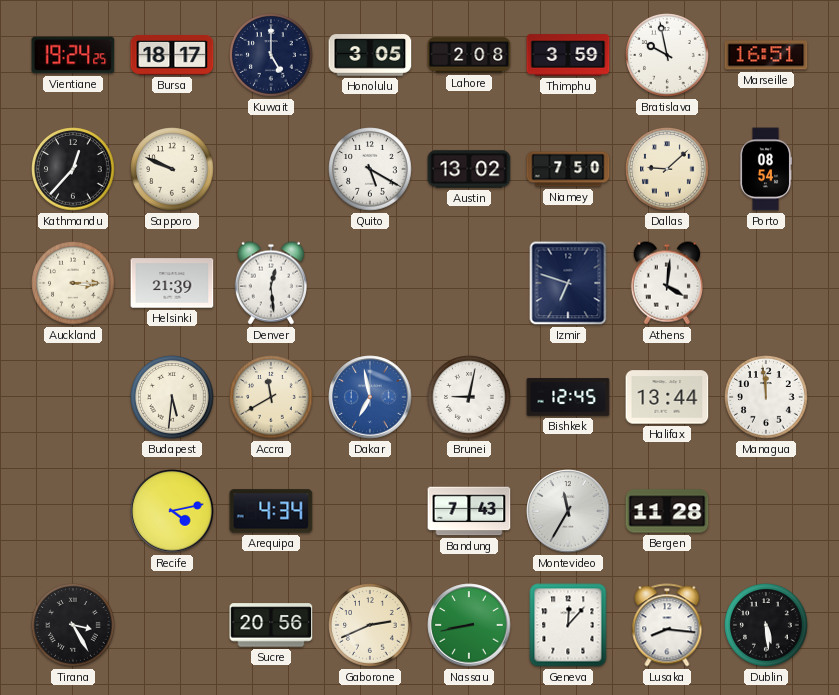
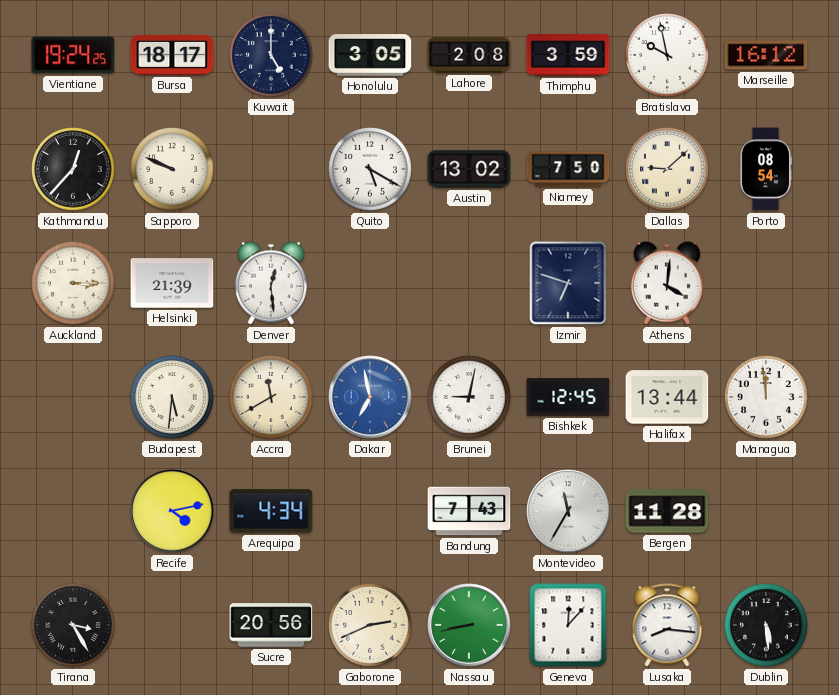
Marseille: 16:51 -> 16:12 (766, 55)
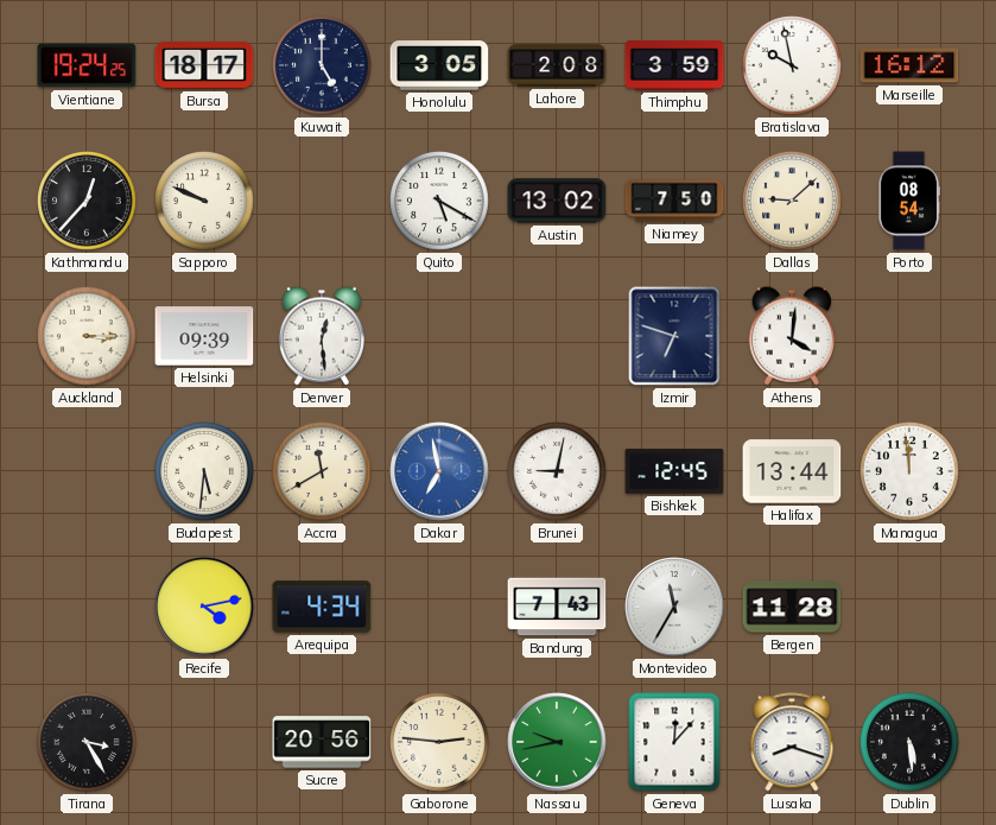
Helsinki: 21:39 -> 09:39 (204, 336)
Gaborone: 2:41 -> 2:46 (439, 742)
Nassau: 8:43 -> 9:43 (557, 742)
Lusaka: 8:16 -> 8:18 (792, 742)
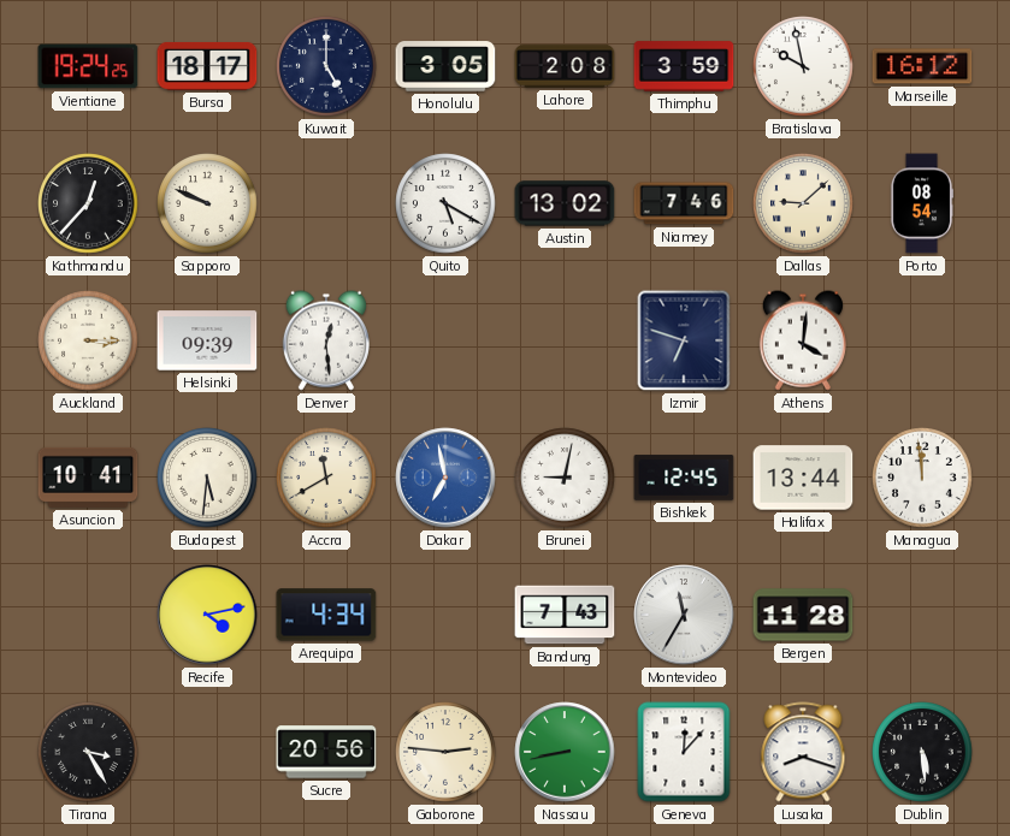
Niamey: 7:50 -> 7:46 (684, 203)
Asuncion: none -> 10:41 (88, 478)
Nassau: 9:43 -> 8:43 (565, 752)
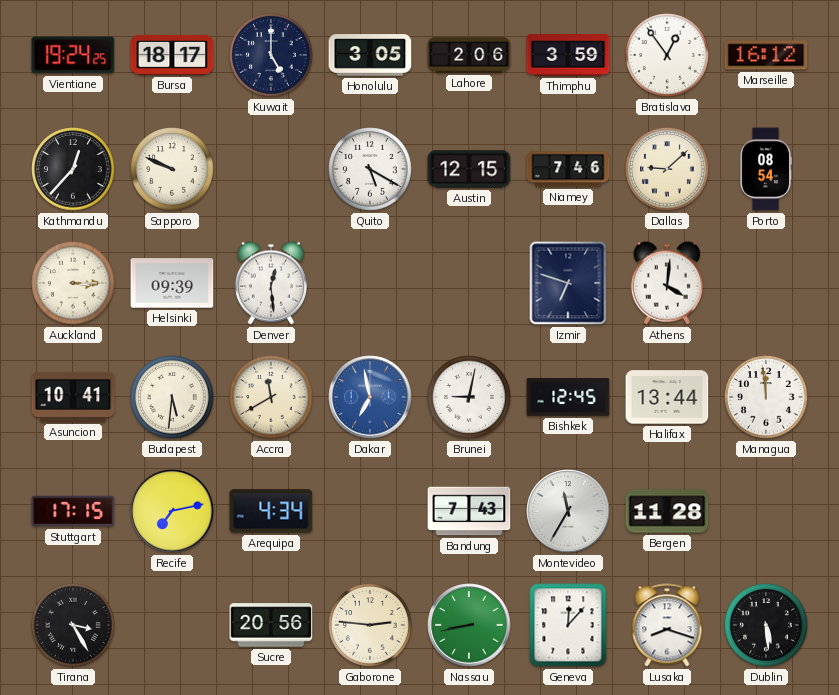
Lahore: 2:08 -> 2:06 (469, 55)
Bratislava: 9:58 -> 12:54 (667, 55)
Austin: 13:02 -> 12:15 (469, 169)
Stuttgart: none -> 17:15 (73, 511)
Recife: 4:13 -> 7:13 (172, 511)
